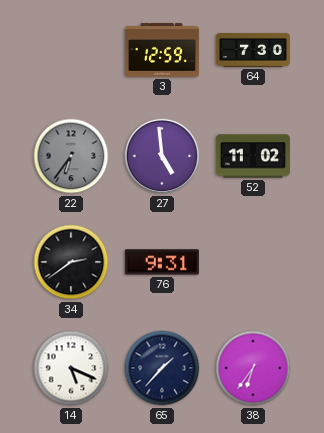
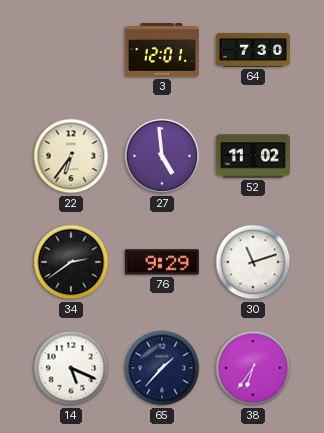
3: 12:59 -> 12:01 (162, 50)
22 dial: grey -> cream (71, 156)
76: 9:31 -> 9:29 (162, 262)
30: none -> 11:12 (253, 262)
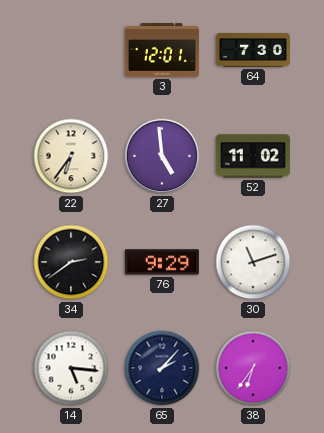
14: 5:19 -> 5:16 (71, 368)
65: 1:37 -> 2:07 (162, 368)
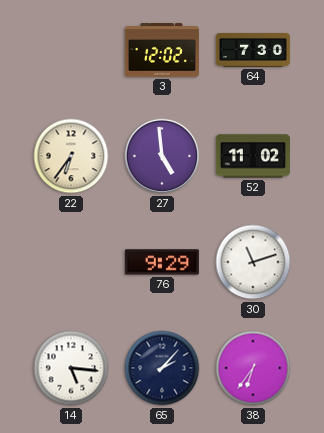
3: 12:01 -> 12:02 (162, 50)
34: 2:39 -> none (71, 262)
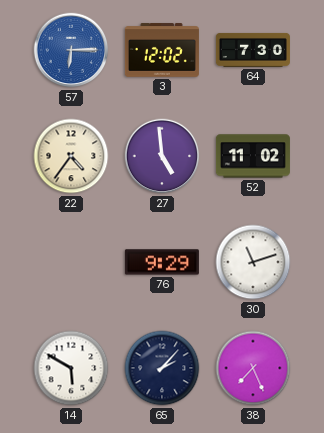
57: none -> 6:15 (71, 50)
22: 6:36 -> 4:36 (71, 156)
14: 5:16 -> 5:50 (71, 368)
38: 6:36 -> 7:26 (253, 368)
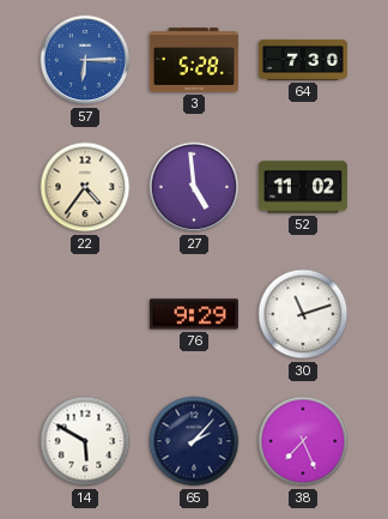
3: 12:02 -> 5:28 (194, 60)
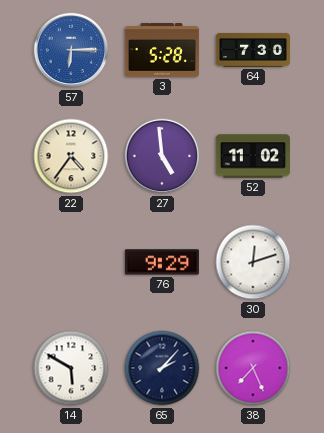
30: 11:12 -> 12:12 (253, 262)
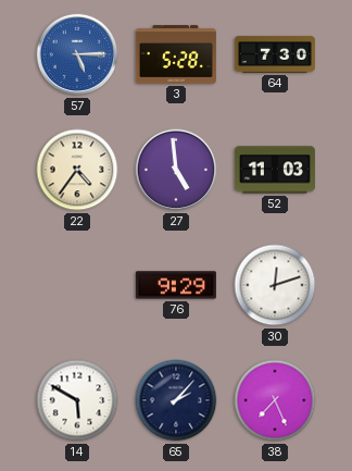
57: 6:15 -> 5:15 (77, 54)
52: 11:02 -> 11:03 (275, 170)
